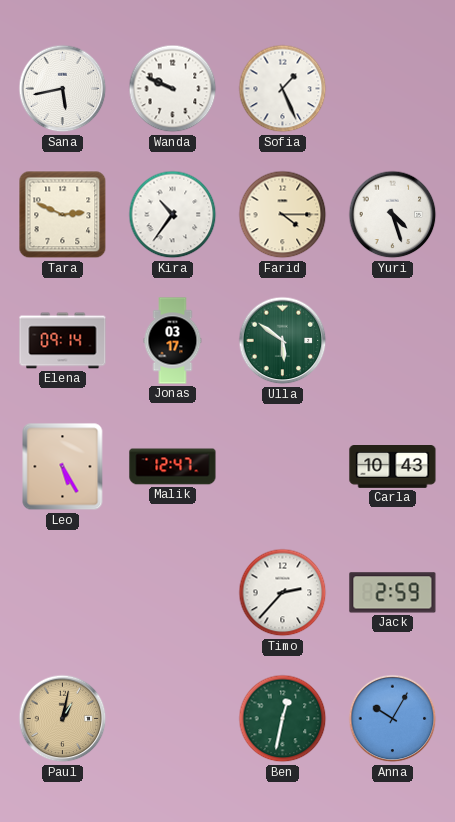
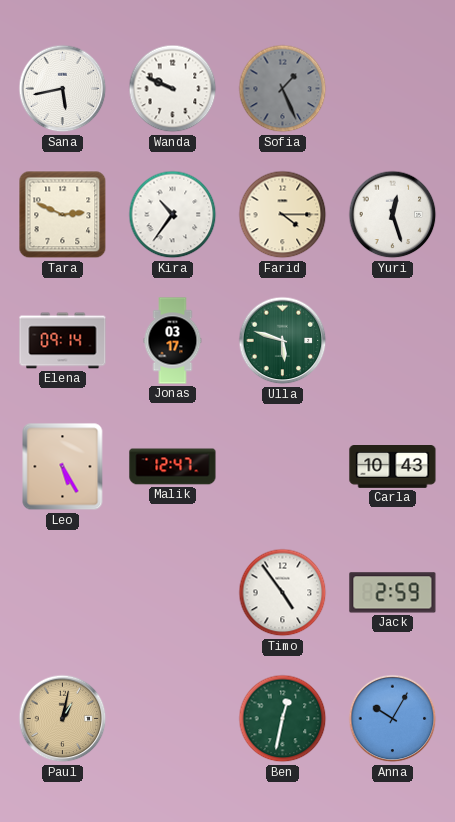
Sofia dial: white -> grey (283, 89)
Yuri: 4:27 -> 12:27 (393, 215)
Ulla: 5:51 -> 5:48 (283, 341)
Timo: 2:37 -> 4:54 (283, 593)
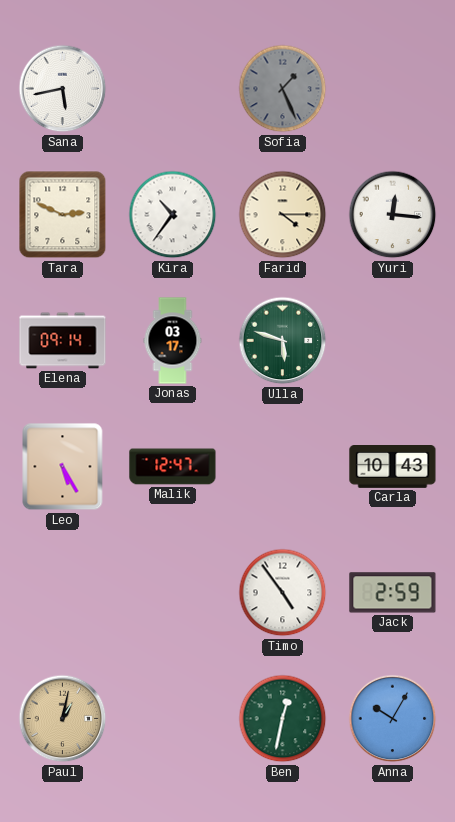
Wanda: 9:49 -> none (173, 89)
Yuri: 12:27 -> 12:16 (393, 215)
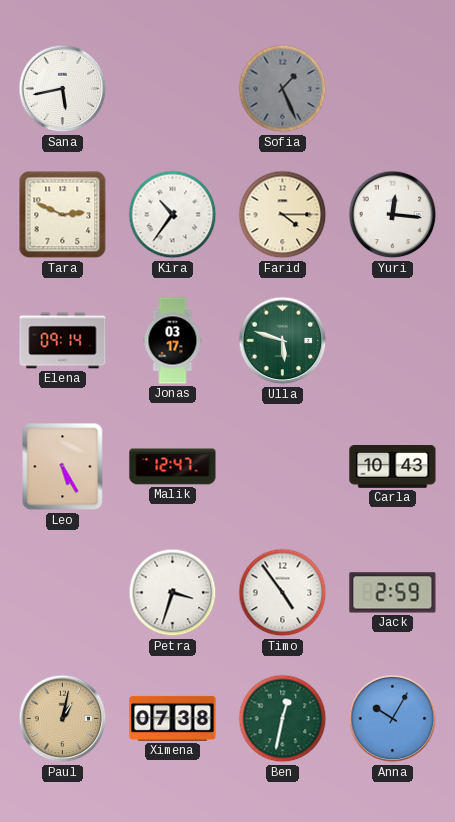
Petra: none -> 3:33 (173, 593)
Ximena: none -> 07:38 (173, 718)
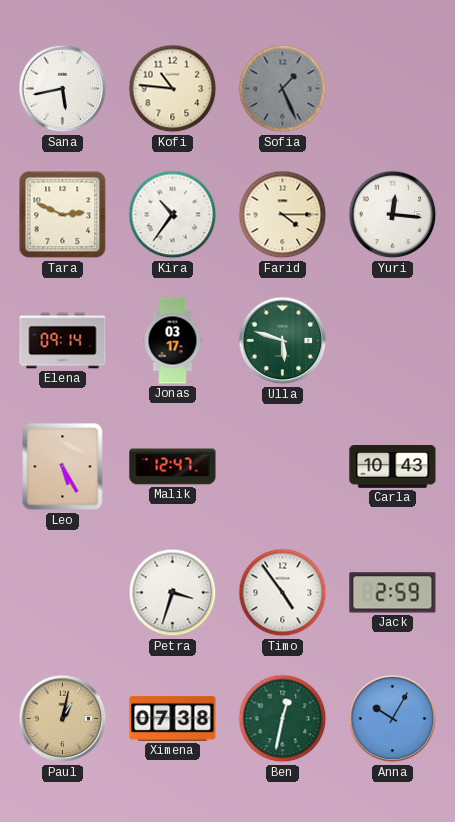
Kofi: none -> 10:46 (173, 89)
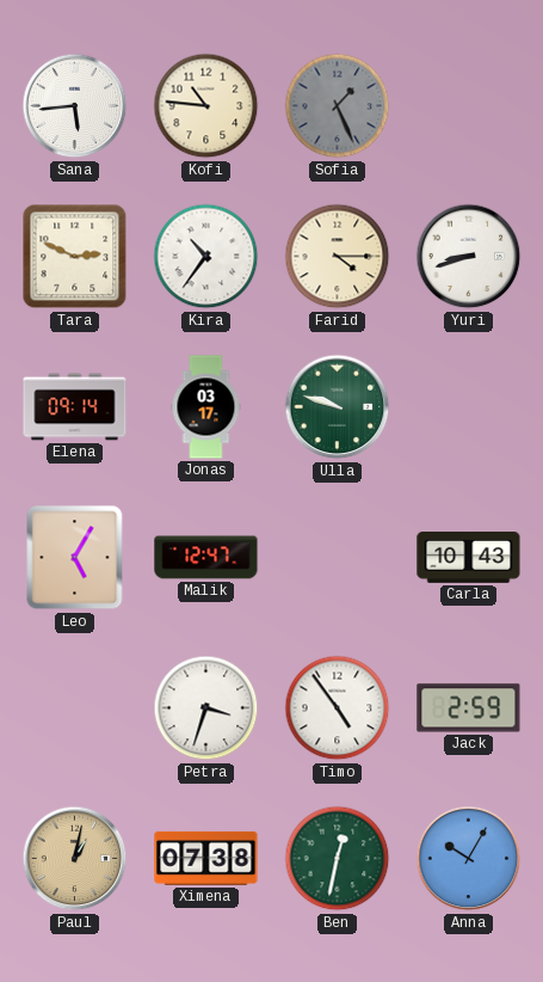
Sana: 5:43 -> 5:44 (75, 106)
Yuri: 12:16 -> 8:42 (469, 257)
Ulla: 5:48 -> 9:48 (338, 407)
Leo: 5:25 -> 5:05 (75, 558)
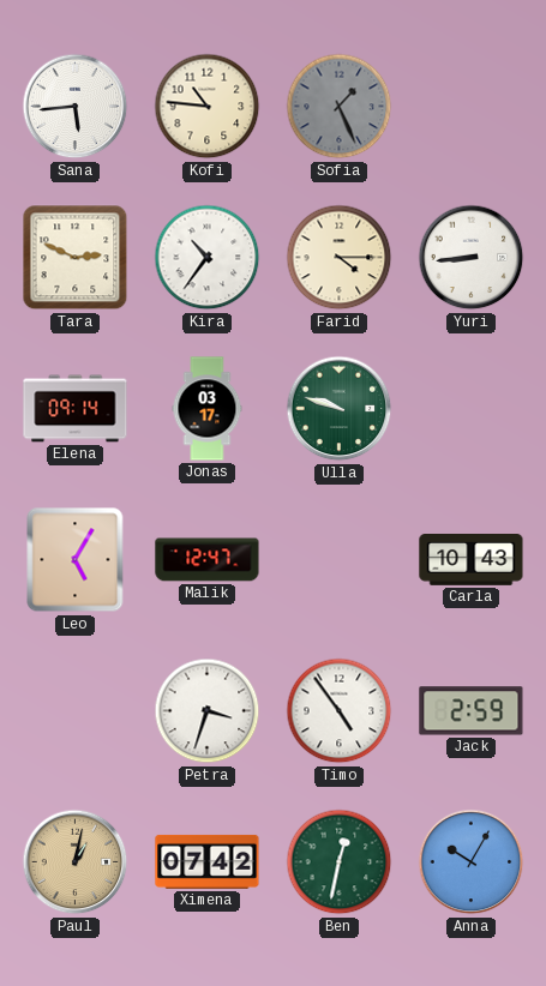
Yuri: 8:42 -> 8:44 (472, 258)
Ximena: 07:38 -> 07:42 (208, 861)
